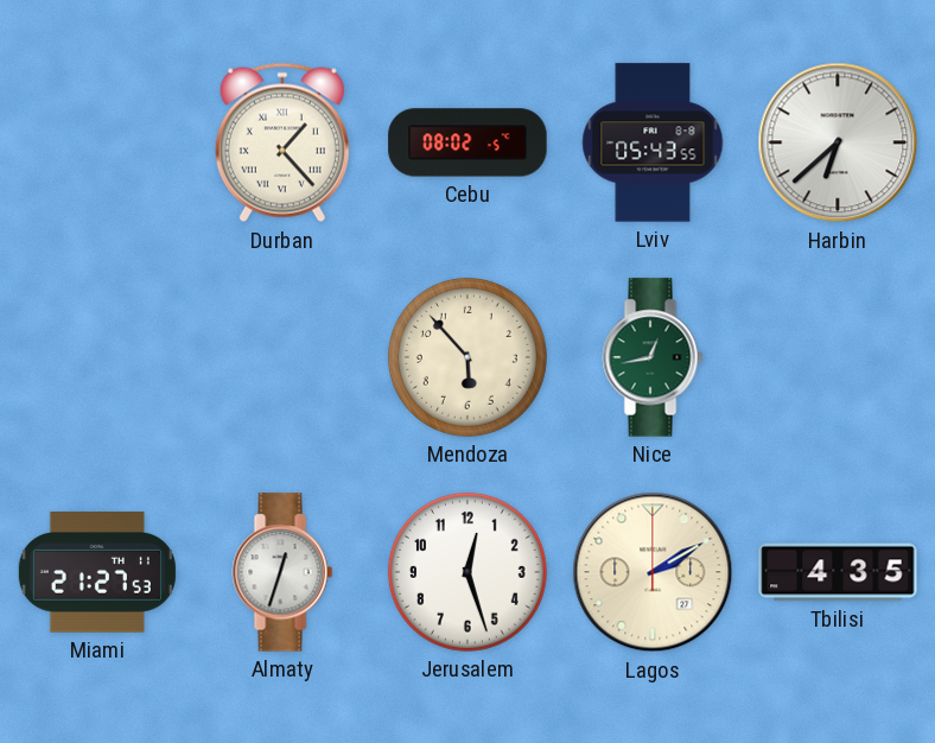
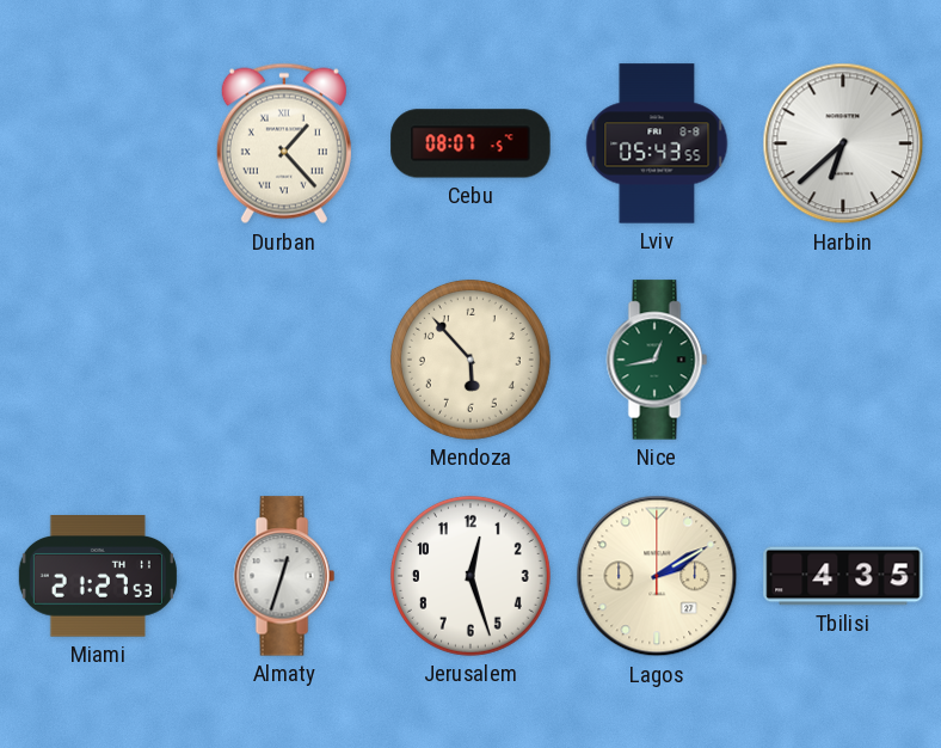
Cebu: 08:02 -> 08:07 (470, 143)
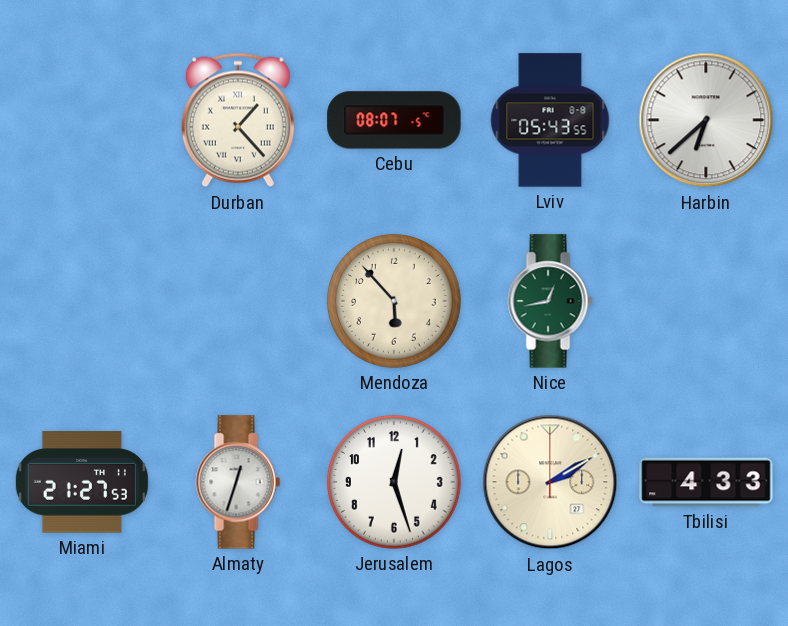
Tbilisi: 4:35 -> 4:33 (706, 482)
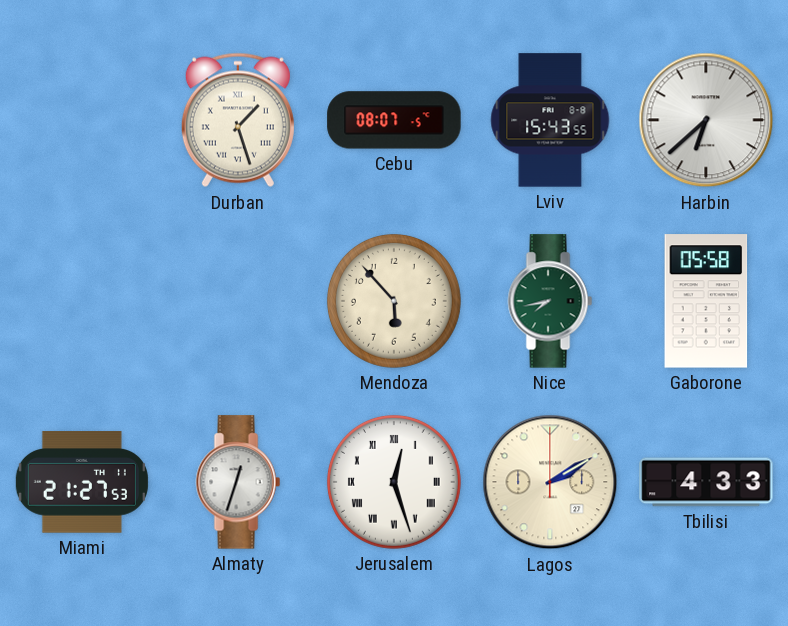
Durban: 1:23 -> 1:27 (238, 120)
Lviv: 05:43 -> 15:43 (550, 120)
Nice: 12:43 -> 7:43 (550, 301)
Gaborone: none -> 05:58 (706, 301)
Jerusalem numerals: Arabic -> Roman (394, 482)
